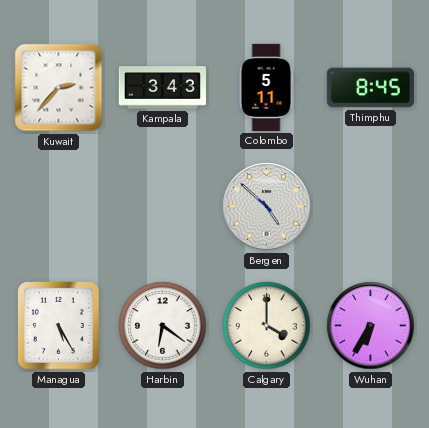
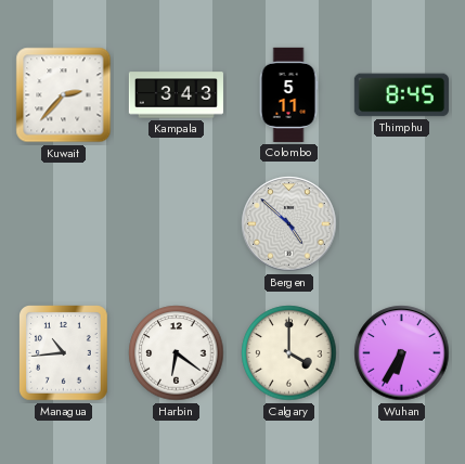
Managua: 5:25 -> 10:44 (64, 353)
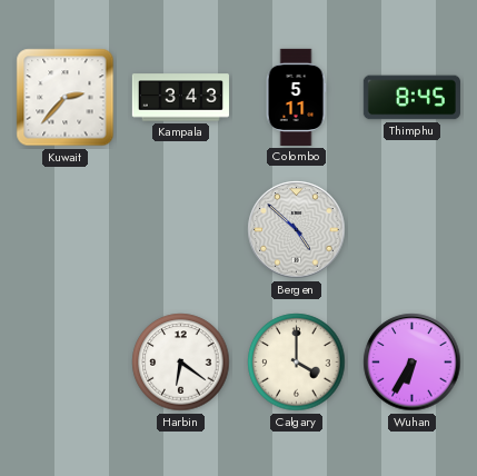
Managua: 10:44 -> none (64, 353)
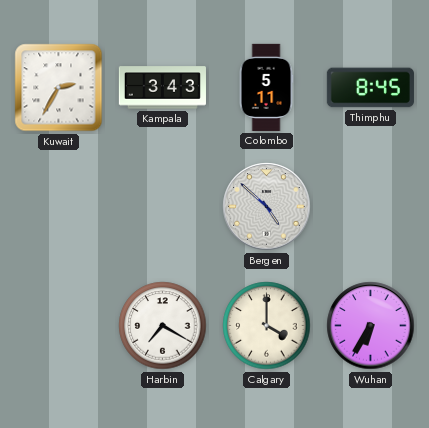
Kuwait: 2:37 -> 2:35 (59, 88)
Harbin: 6:21 -> 7:20 (163, 326)
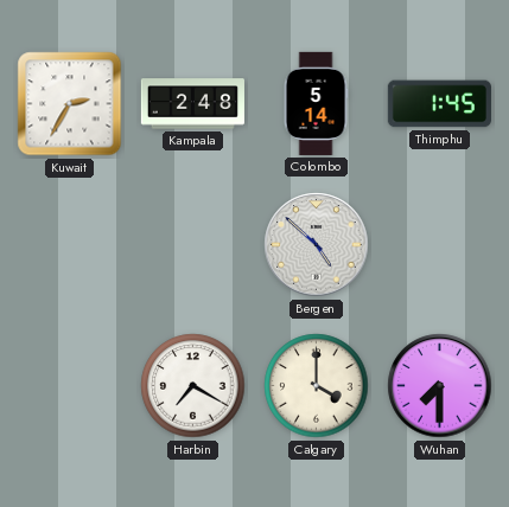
Kampala: 3:43 -> 2:48 (192, 104)
Colombo: 5:11 -> 5:14 (316, 103)
Thimphu: 8:45 -> 1:45 (439, 104)
Wuhan: 6:35 -> 7:30 (440, 386)
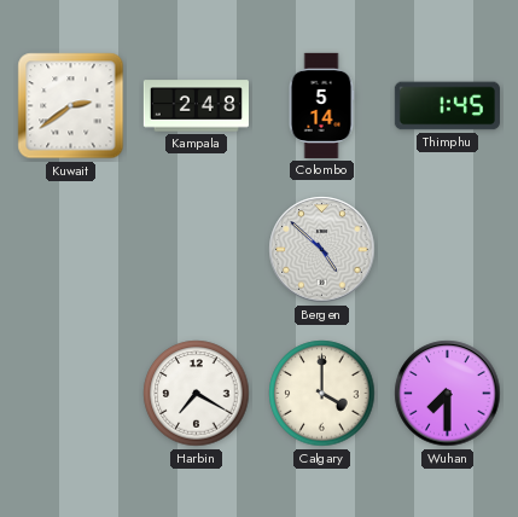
Kuwait: 2:35 -> 2:39 (71, 106)
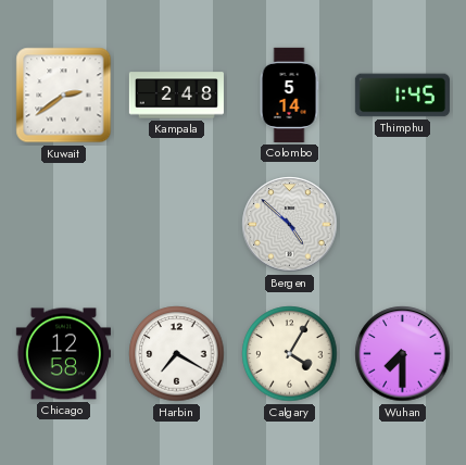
Chicago: none -> 12:58 (63, 354)
Calgary: 4:00 -> 4:05 (290, 354)
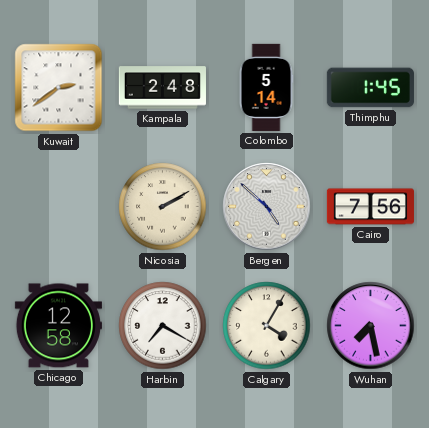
Nicosia: none -> 2:10 (163, 207)
Cairo: none -> 7:56 (370, 207)
Wuhan: 7:30 -> 7:28 (371, 326)
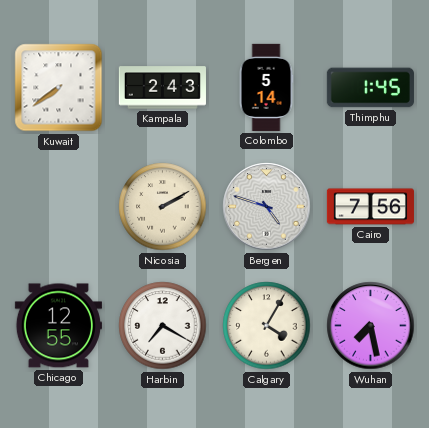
Kuwait: 2:39 -> 7:39 (59, 88)
Kampala: 2:48 -> 2:43 (162, 88)
Bergen: 4:52 -> 4:48 (267, 207)
Chicago: 12:58 -> 12:55 (58, 326)
